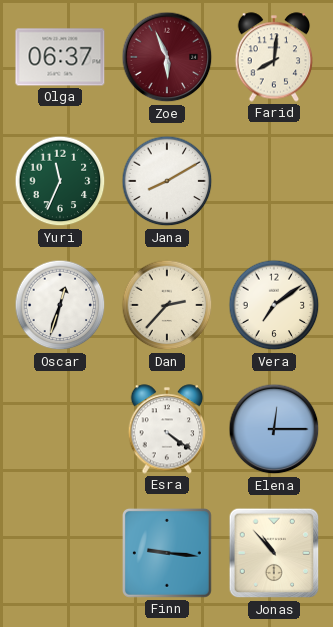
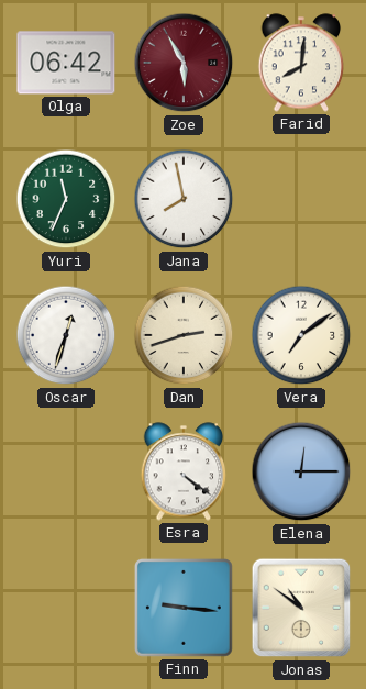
Olga: 06:37 -> 06:42 (66, 63)
Zoe: 5:56 -> 5:55 (184, 63)
Jana: 8:10 -> 7:58 (184, 199)
Dan: 2:37 -> 2:42 (184, 335)
Jonas: 10:53 -> 10:51 (301, 608)
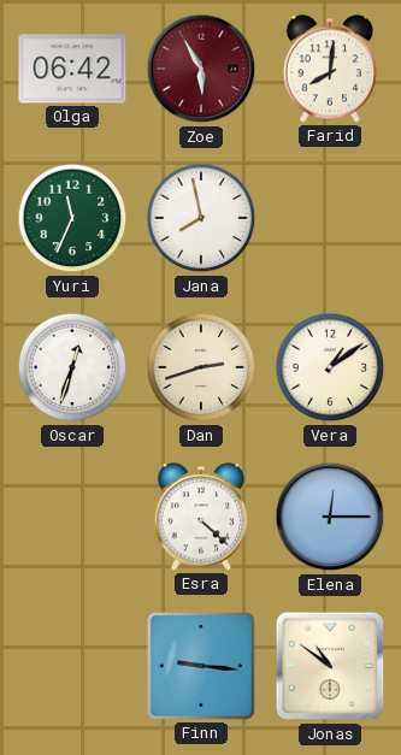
Vera: 7:09 -> 1:09 (330, 367)
Esra: 4:21 -> 4:22 (201, 517)
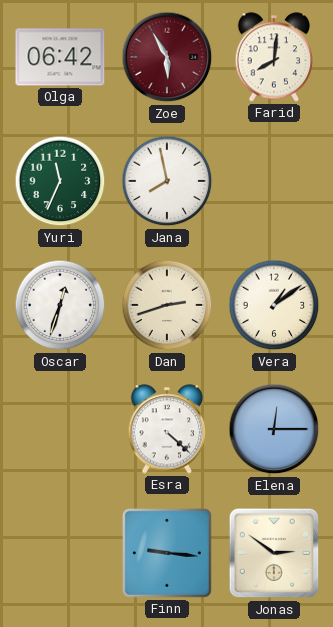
Jonas: 10:51 -> 2:51 (274, 553)
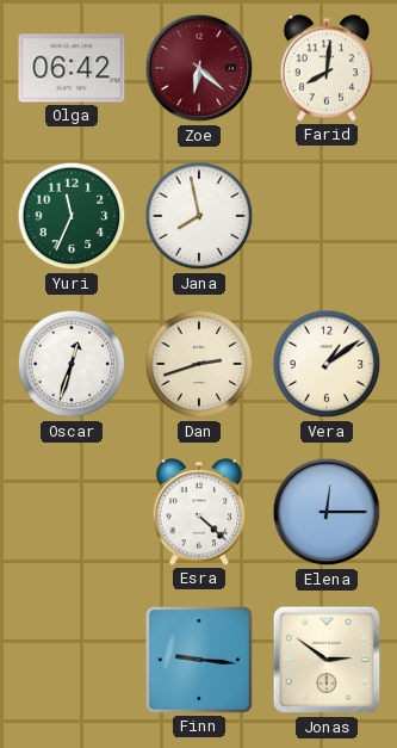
Zoe: 5:55 -> 6:22 (199, 68)
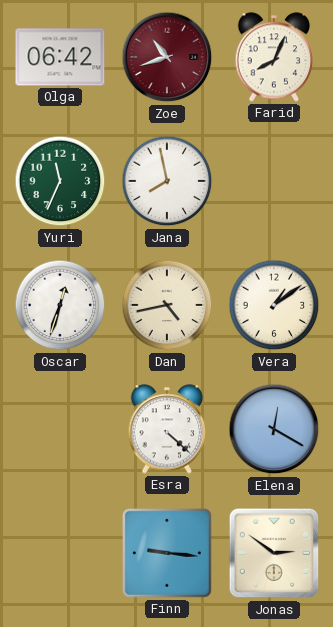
Zoe: 6:22 -> 10:42 (167, 57)
Farid: 8:01 -> 8:04 (274, 57)
Dan: 2:42 -> 4:43 (167, 305)
Elena: 12:15 -> 12:20 (274, 429)
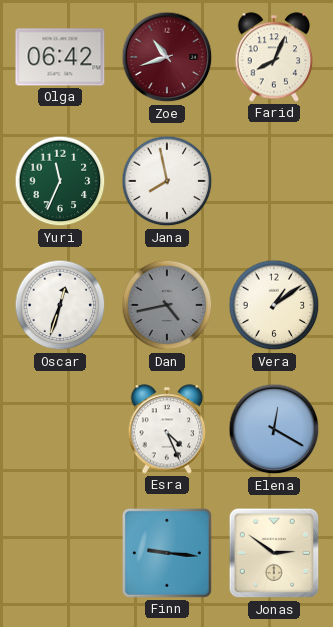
Dan dial: cream -> grey (167, 305)
Esra: 4:22 -> 4:26 (167, 429)
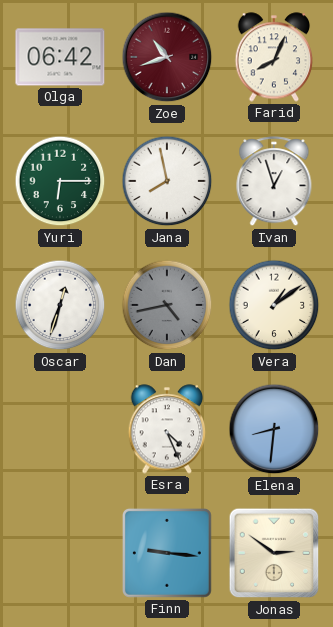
Yuri: 11:34 -> 6:15 (60, 181)
Ivan: none -> 12:57 (274, 182)
Elena: 12:20 -> 8:31 (274, 429)
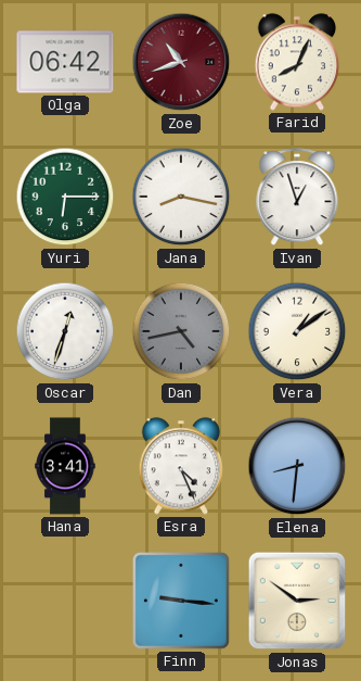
Jana: 7:58 -> 8:17 (181, 197)
Hana: none -> 3:41 (65, 466)
